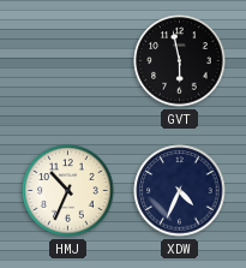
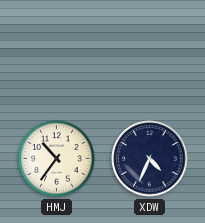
GVT: 5:58 -> none (180, 61)
HMJ: 10:34 -> 10:36 (57, 159)
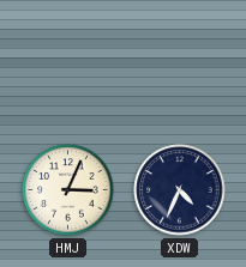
HMJ: 10:36 -> 3:04 (68, 190)
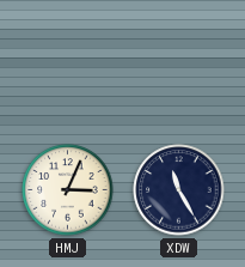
XDW: 4:34 -> 11:25 (179, 190)
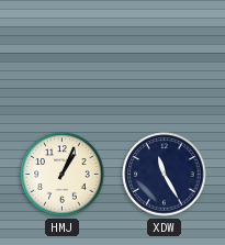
HMJ: 3:04 -> 1:04 (63, 175)
